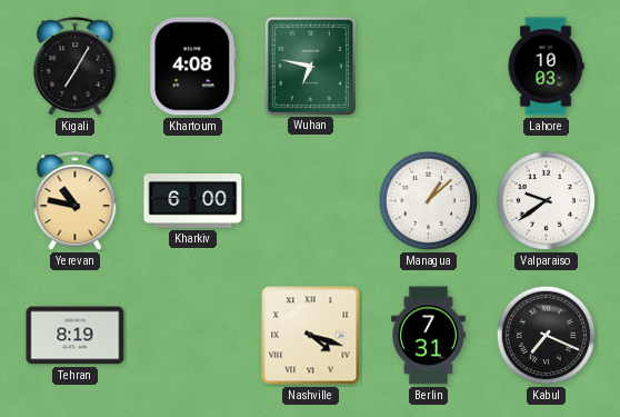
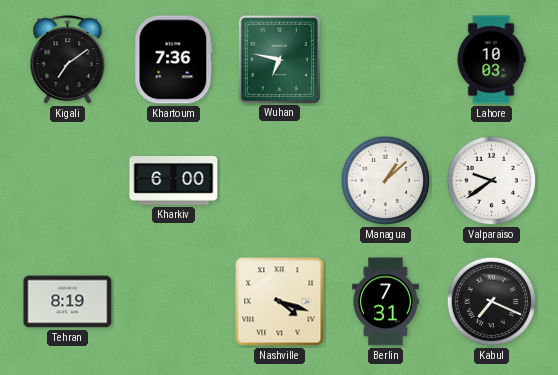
Kigali: 7:05 -> 7:09 (68, 60)
Khartoum: 4:08 -> 7:36 (174, 60)
Yerevan: 10:47 -> none (76, 201)
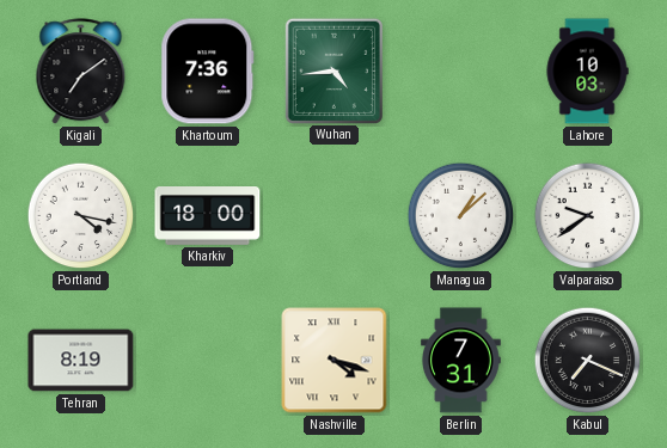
Wuhan: 6:47 -> 4:44 (333, 70)
Portland: none -> 4:17 (81, 216)
Kharkiv: 6:00 -> 18:00 (208, 216)
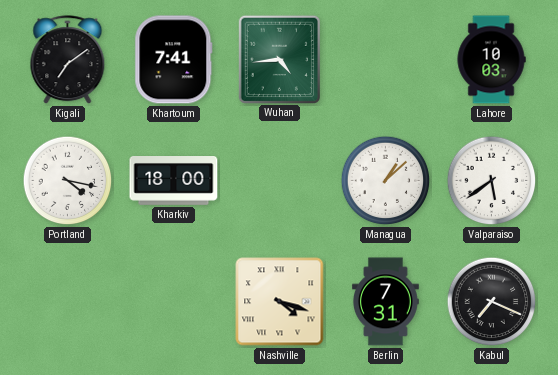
Khartoum: 7:36 -> 7:41 (174, 60)
Valparaiso: 9:39 -> 5:39 (492, 181)
Tehran: 8:19 -> none (81, 361)
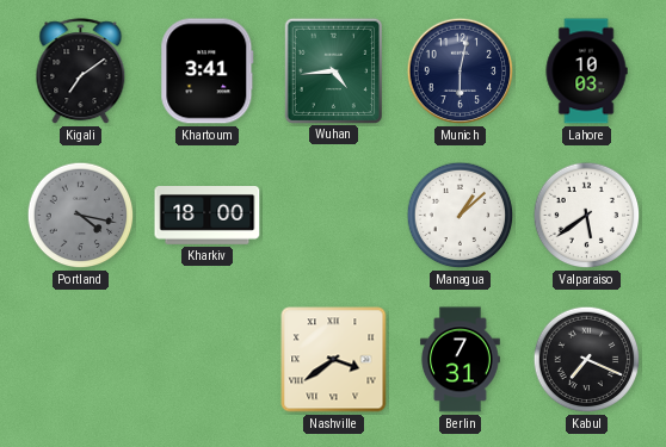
Khartoum: 7:41 -> 3:41 (208, 72)
Munich: none -> 6:02 (461, 72)
Portland dial: white -> grey (81, 216)
Nashville: 4:18 -> 3:39 (334, 360)
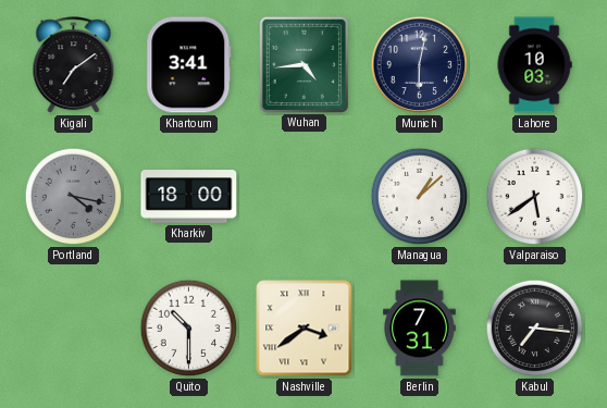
Quito: none -> 10:30 (189, 329)
Kabul: 7:19 -> 7:16 (535, 329)
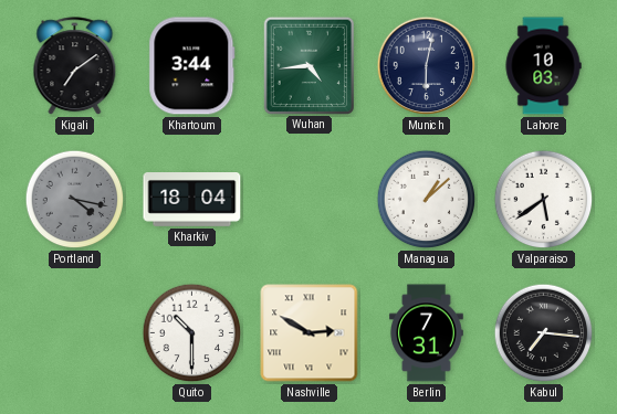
Khartoum: 3:41 -> 3:44 (192, 66)
Kharkiv: 18:00 -> 18:04 (192, 200)
Nashville: 3:39 -> 2:50 (310, 333)
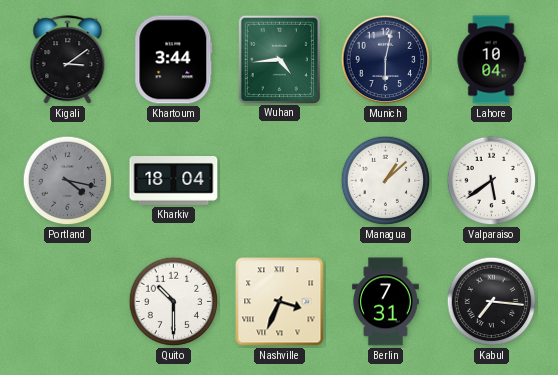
Kigali: 7:09 -> 3:09 (68, 60)
Lahore: 10:03 -> 10:04 (491, 60)
Nashville: 2:50 -> 3:34 (280, 302)
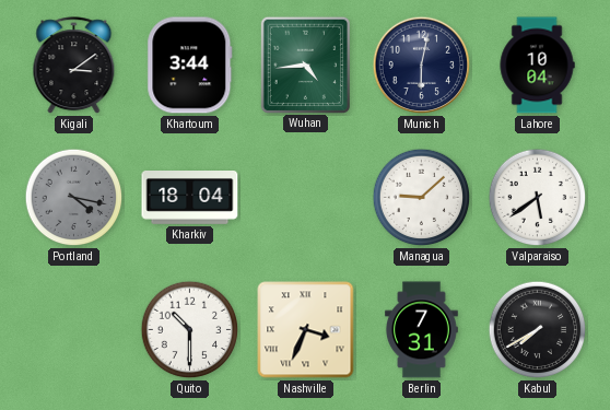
Managua: 1:08 -> 9:08 (422, 198)
Kabul: 7:16 -> 7:40 (538, 330)
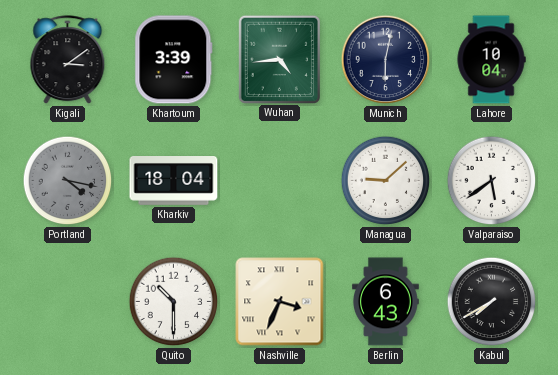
Khartoum: 3:44 -> 3:39 (174, 60)
Berlin: 7:31 -> 6:43 (385, 302)
